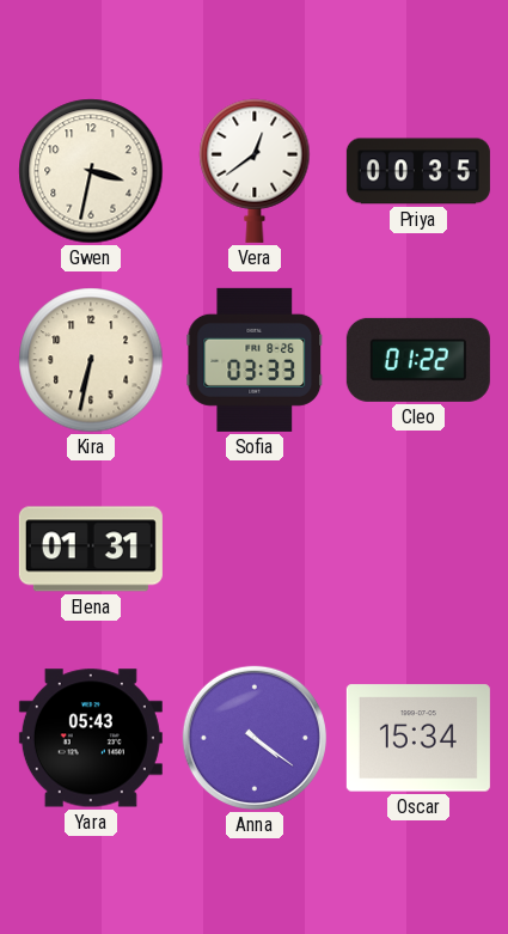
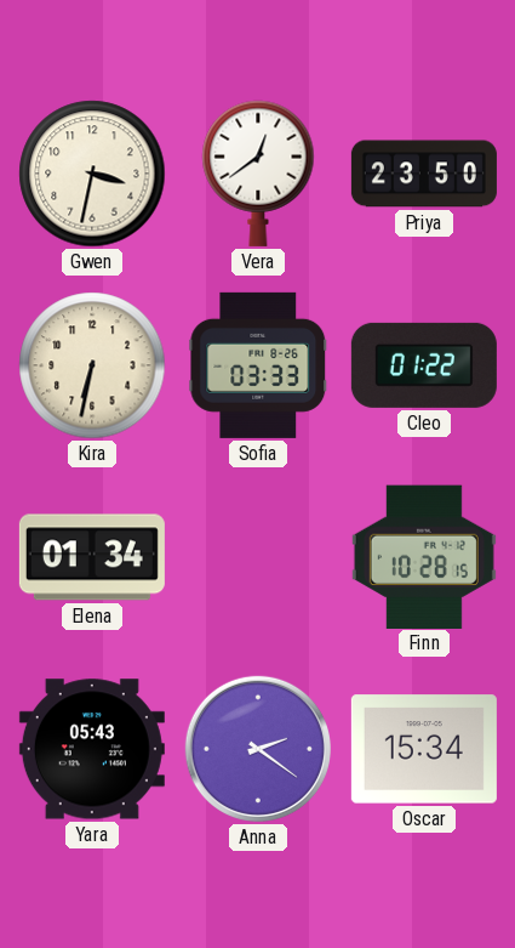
Priya: 00:35 -> 23:50 (424, 174)
Elena: 01:31 -> 01:34 (92, 557)
Finn: none -> 10:28 (424, 556)
Anna: 4:21 -> 2:21 (258, 749)
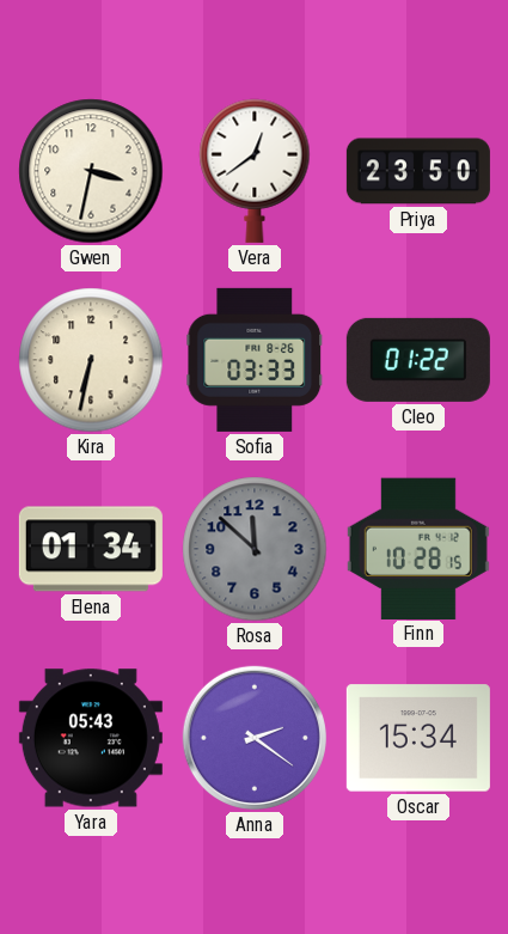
Rosa: none -> 11:52 (255, 549)
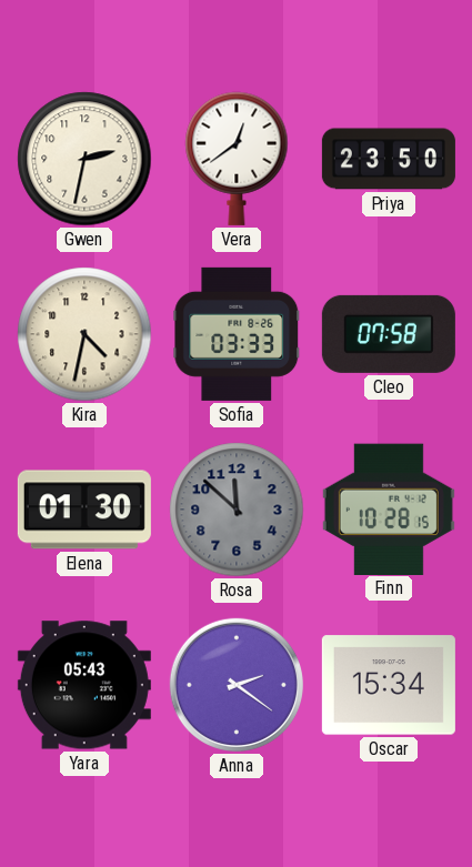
Gwen: 3:32 -> 2:32 (84, 159)
Kira: 6:32 -> 4:32 (84, 334)
Cleo: 01:22 -> 07:58 (389, 334)
Elena: 01:34 -> 01:30 (84, 510)
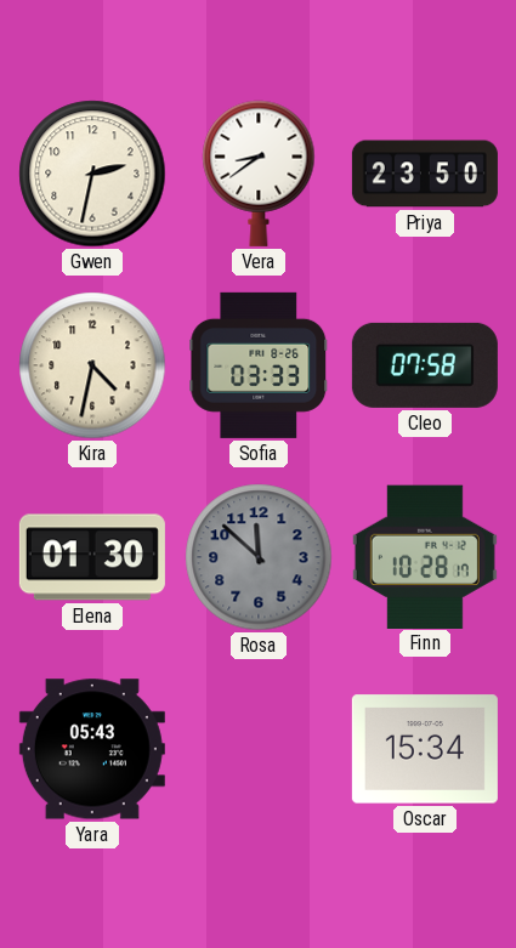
Vera: 12:39 -> 8:39 (259, 174)
Finn: 10:28:15 -> 10:28:17 (425, 556)
Anna: 2:21 -> none (237, 685)
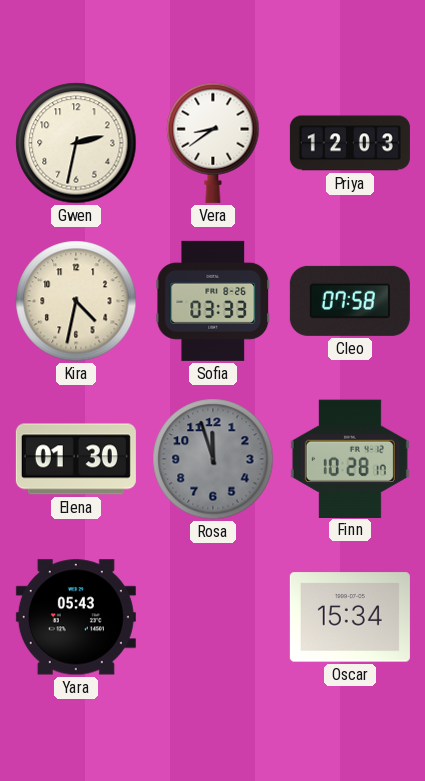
Priya: 23:50 -> 12:03 (350, 143)
Rosa: 11:52 -> 11:57 (213, 459)
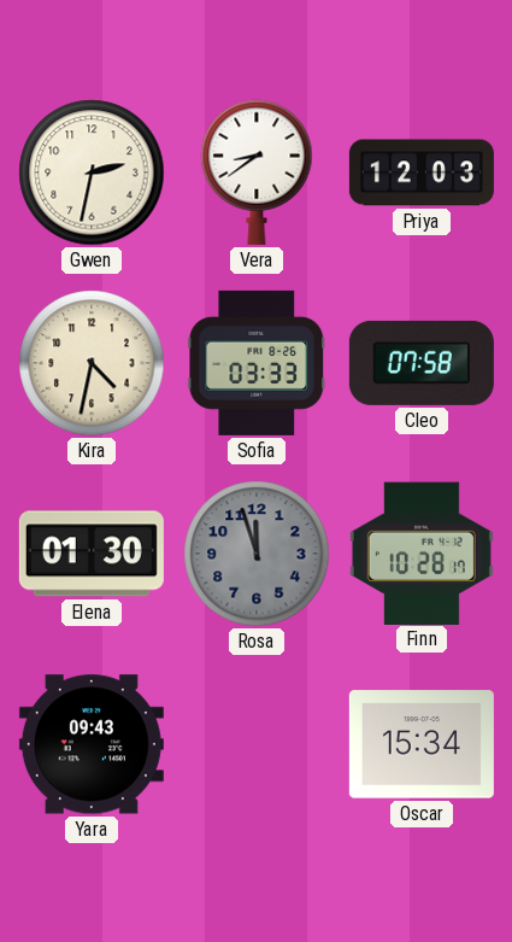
Yara: 05:43 -> 09:43 (92, 744)
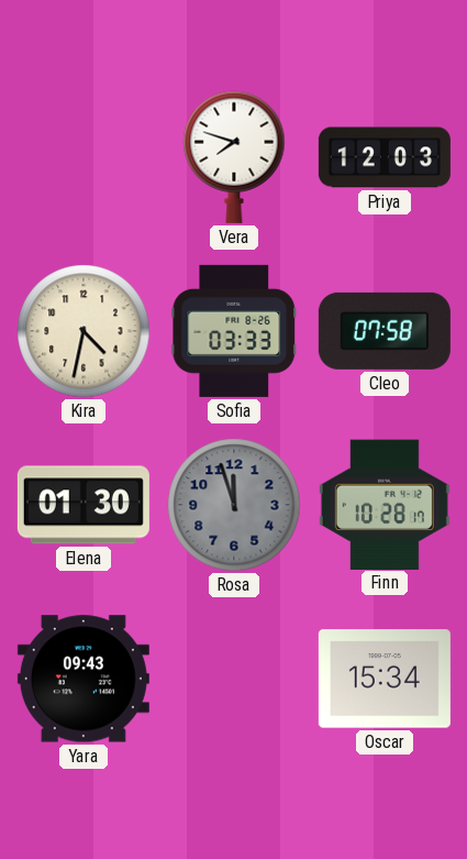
Gwen: 2:32 -> none (92, 172)
Vera: 8:39 -> 7:48 (234, 157)
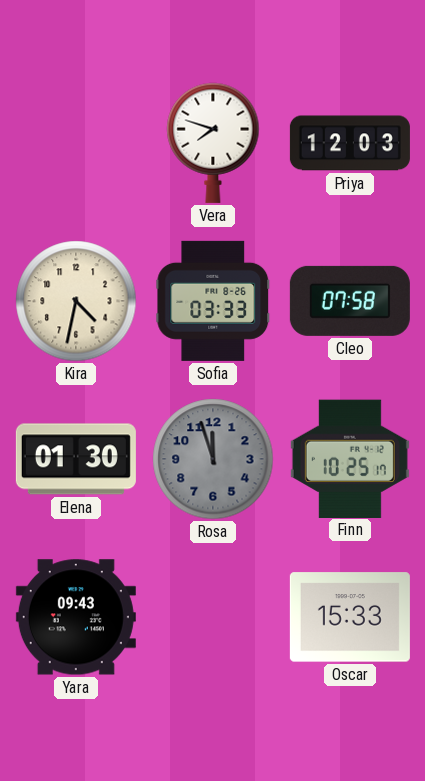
Finn: 10:28 -> 10:25 (350, 458)
Oscar: 15:34 -> 15:33 (350, 617)
